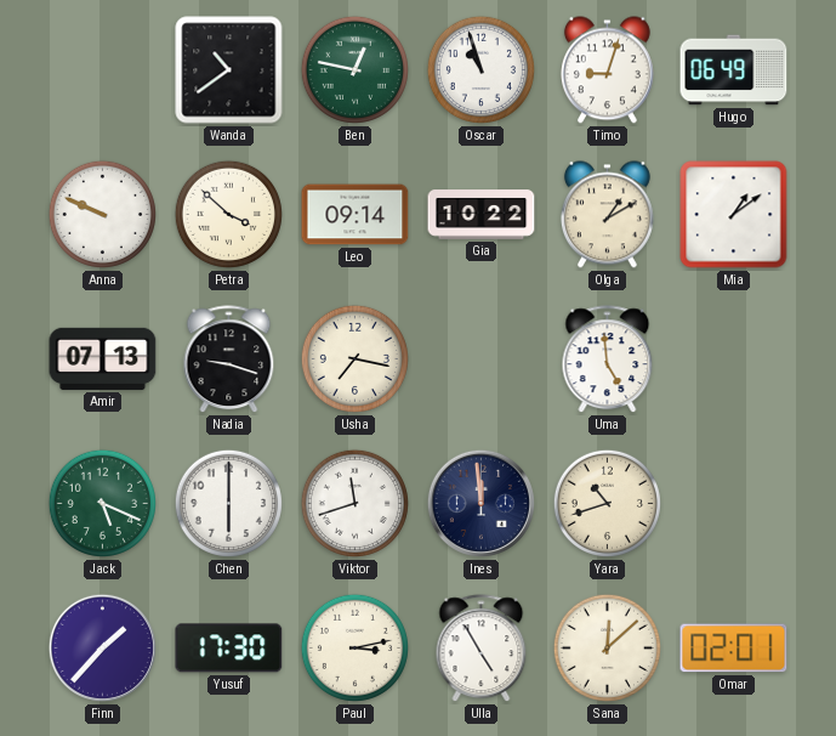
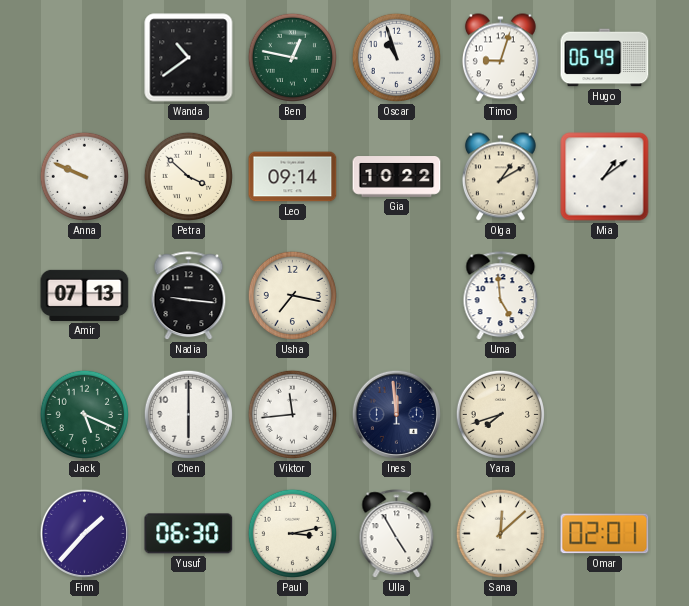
Nadia: 9:18 -> 9:16 (189, 296)
Viktor: 11:42 -> 11:44 (292, 414)
Yara: 10:42 -> 7:42 (500, 414)
Yusuf: 17:30 -> 06:30 (189, 534)
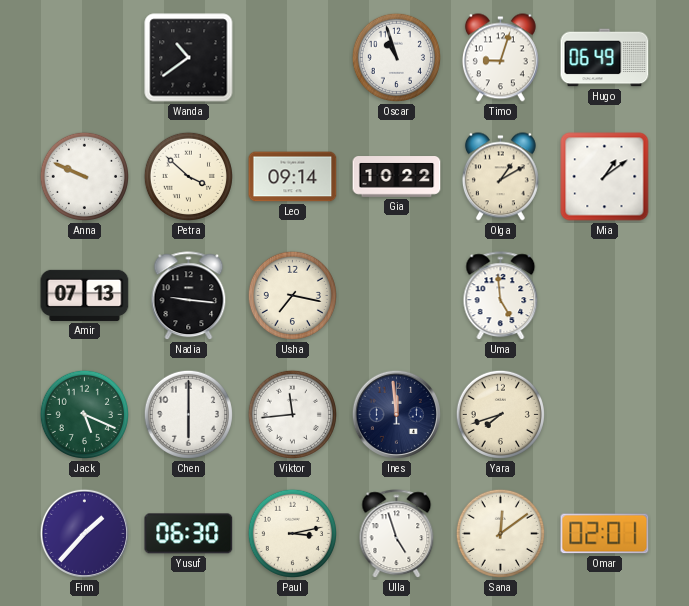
Ben: 12:47 -> none (292, 57)
Ulla: 4:55 -> 4:57 (397, 534)
Sana: 12:08 -> 12:09 (500, 533)
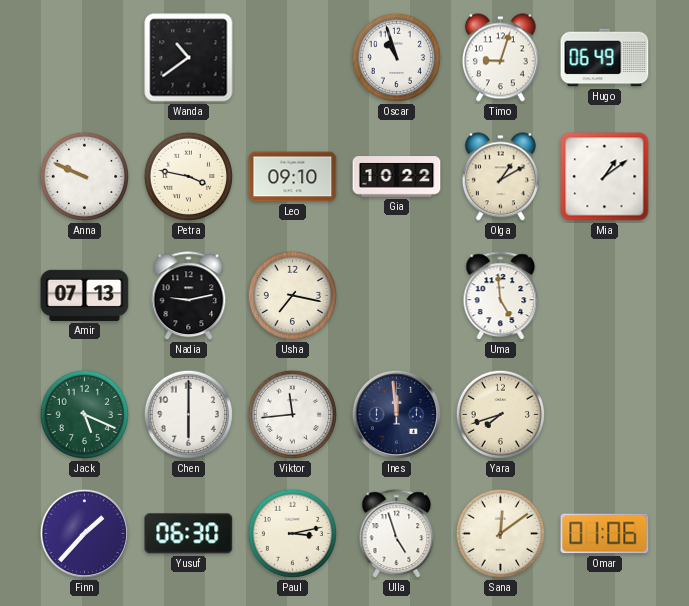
Petra: 3:52 -> 3:47 (188, 176)
Leo: 09:14 -> 09:10 (293, 177)
Nadia: 9:16 -> 9:13 (189, 296)
Omar: 02:01 -> 01:06 (605, 534)
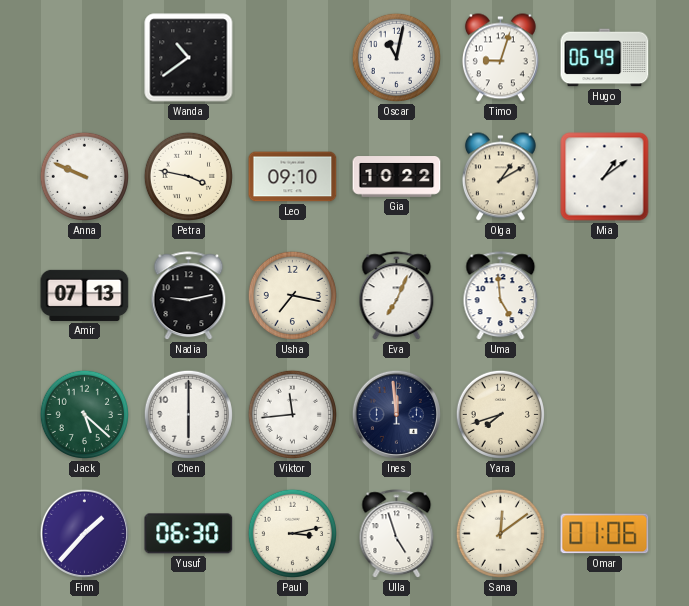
Oscar: 10:57 -> 11:02 (396, 57)
Eva: none -> 7:04 (397, 296)
Jack: 5:19 -> 5:22 (84, 414)
